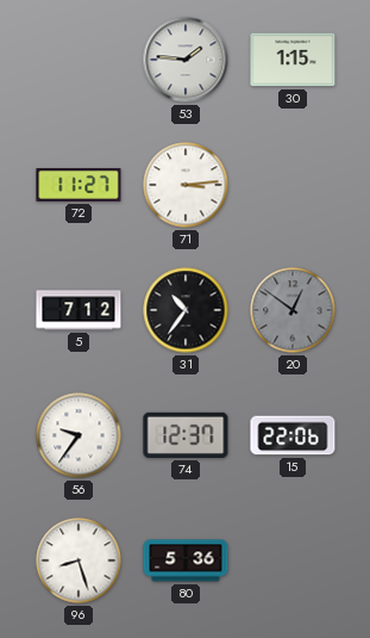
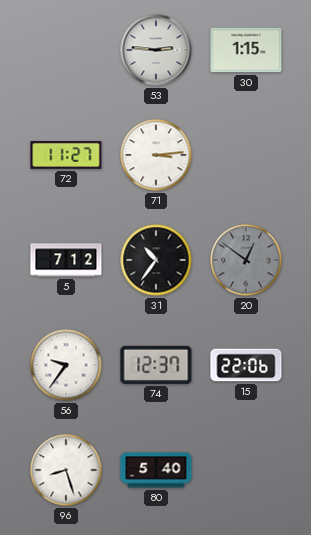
53: 1:46 -> 2:46 (156, 50)
80: 5:36 -> 5:40 (156, 470)
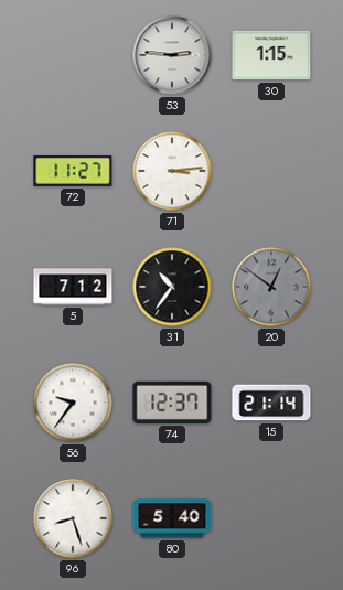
15: 22:06 -> 21:14 (271, 403)
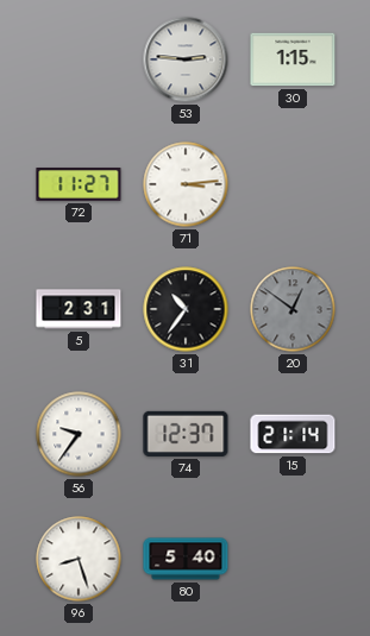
5: 7:12 -> 2:31 (79, 309)
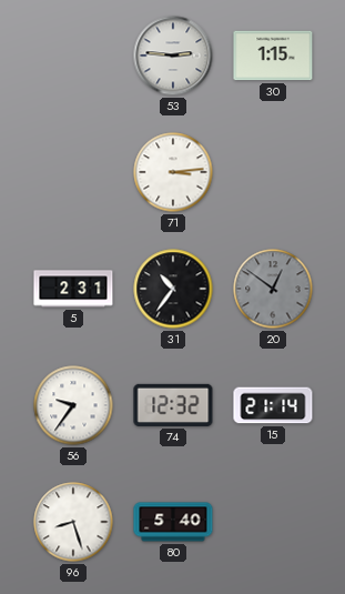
72: 11:27 -> none (79, 185)
74: 12:37 -> 12:32 (173, 405)
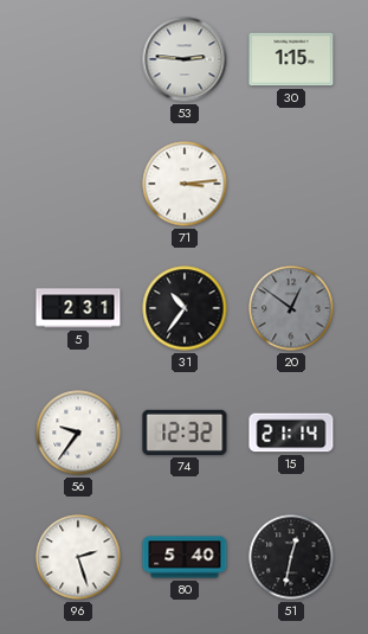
96: 8:27 -> 2:27 (78, 557)
51: none -> 12:32 (291, 557)
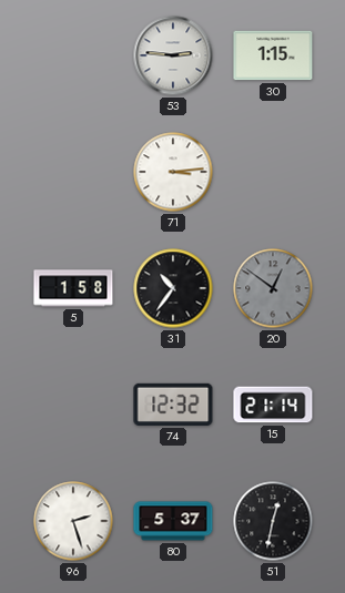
5: 2:31 -> 1:58 (73, 288)
56: 9:36 -> none (78, 433)
80: 5:40 -> 5:37 (173, 521)
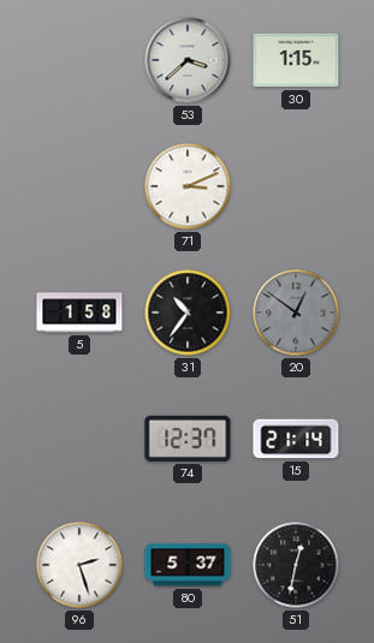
53: 2:46 -> 3:38 (188, 60)
71: 3:14 -> 3:11 (188, 186)
74: 12:32 -> 12:37 (188, 439)
